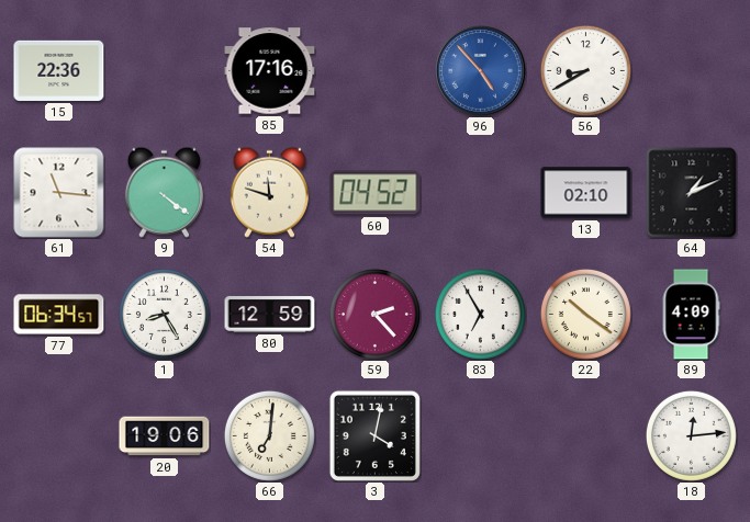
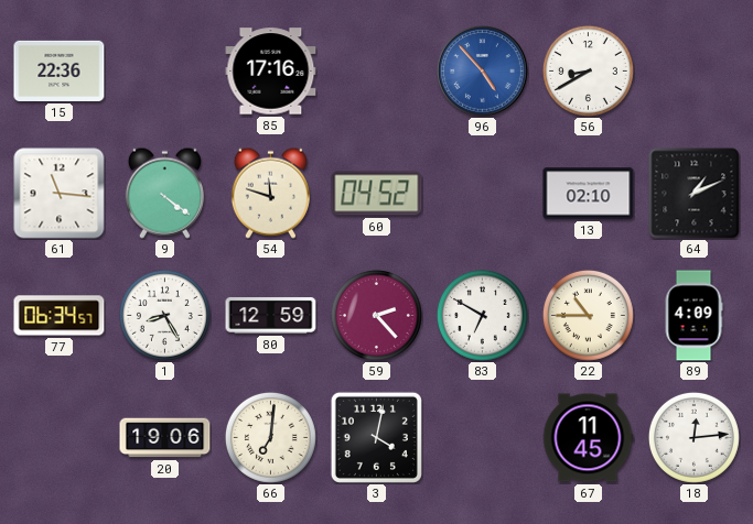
83: 6:55 -> 6:50 (482, 315)
22: 10:21 -> 10:45 (588, 315)
67: none -> 11:45 (588, 438)
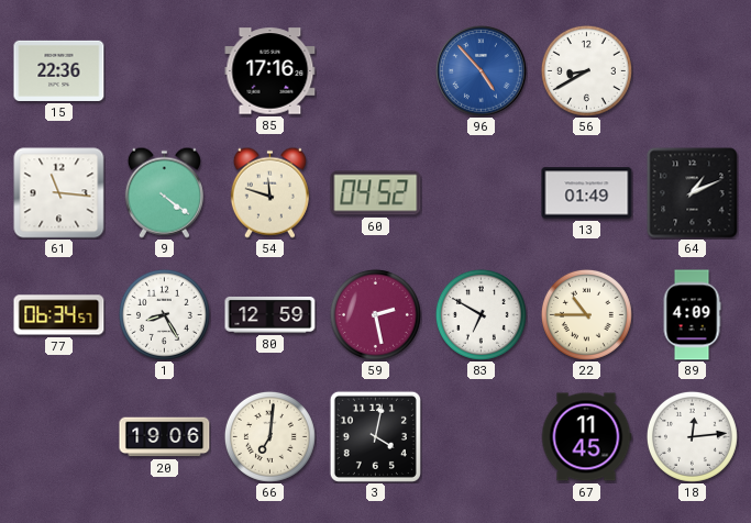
13: 02:10 -> 01:49 (587, 193)
59: 2:23 -> 2:28 (375, 314)
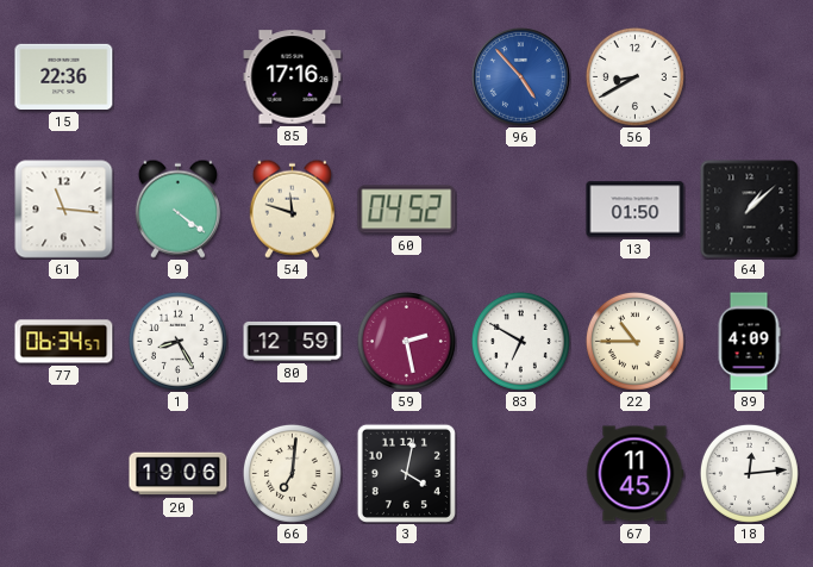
13: 01:49 -> 01:50 (636, 210)
64: 1:11 -> 1:08 (750, 210)
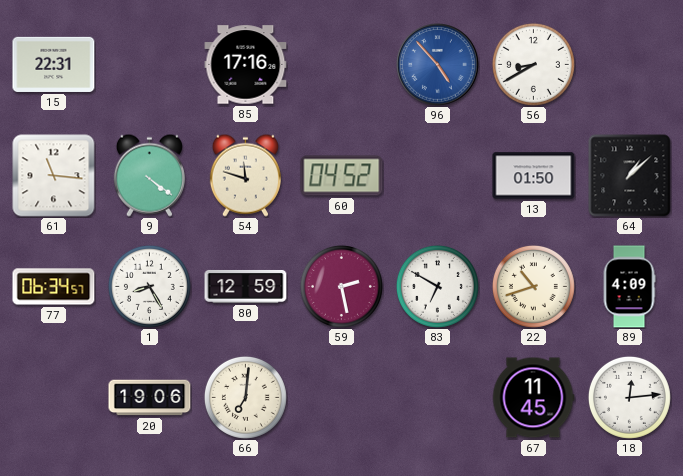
15: 22:36 -> 22:31 (54, 64)
22: 10:45 -> 10:42 (533, 286)
3: 4:02 -> none (406, 473)
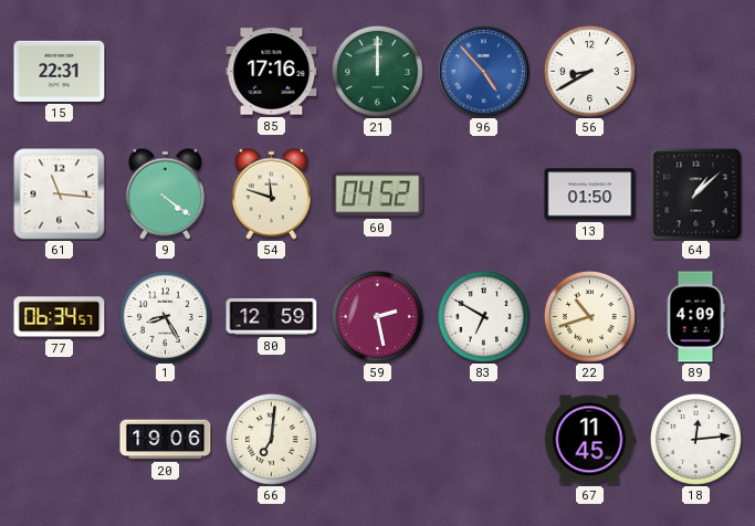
21: none -> 12:00 (377, 71)
